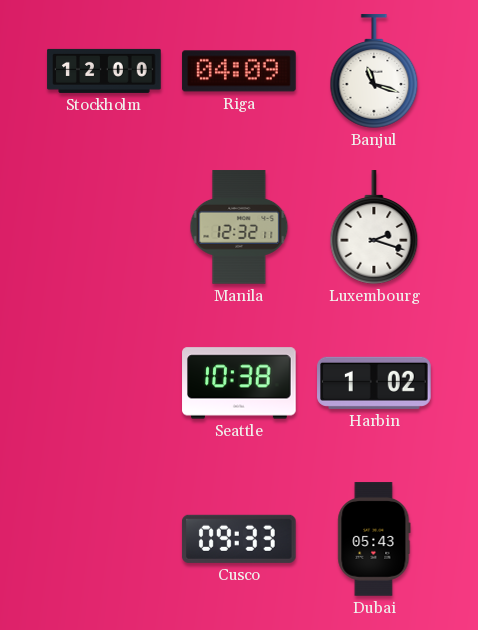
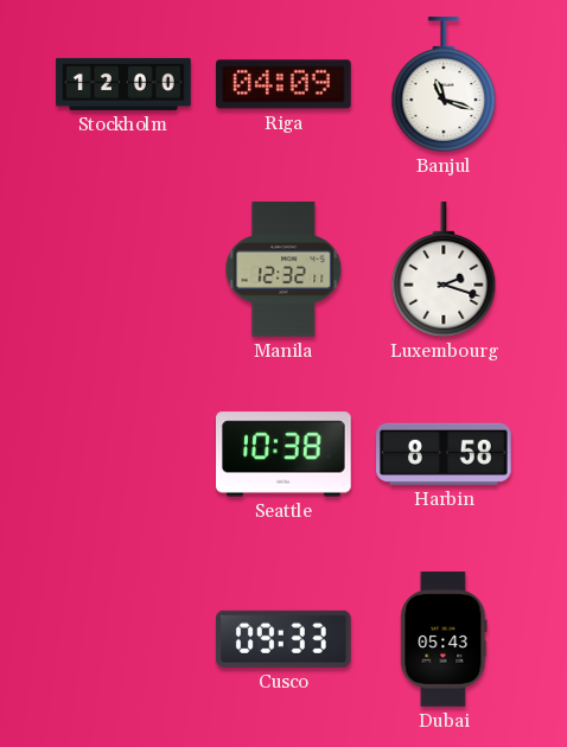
Harbin: 1:02 -> 8:58 (444, 454)
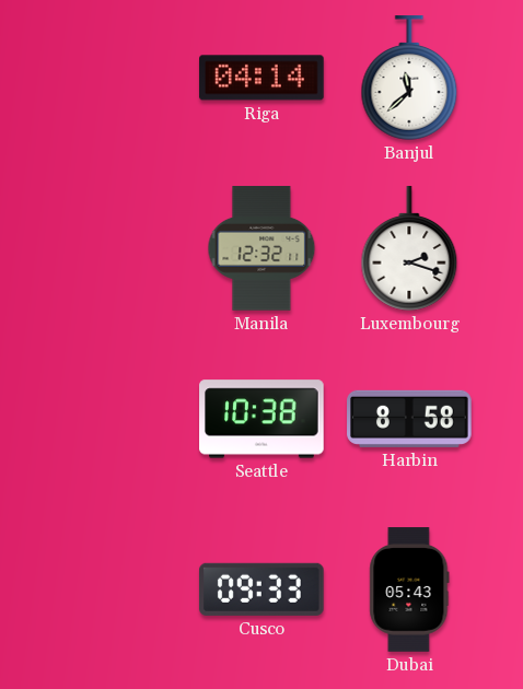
Stockholm: 12:00 -> none (123, 84)
Riga: 04:09 -> 04:14 (261, 78)
Banjul: 11:18 -> 11:38 (409, 78)
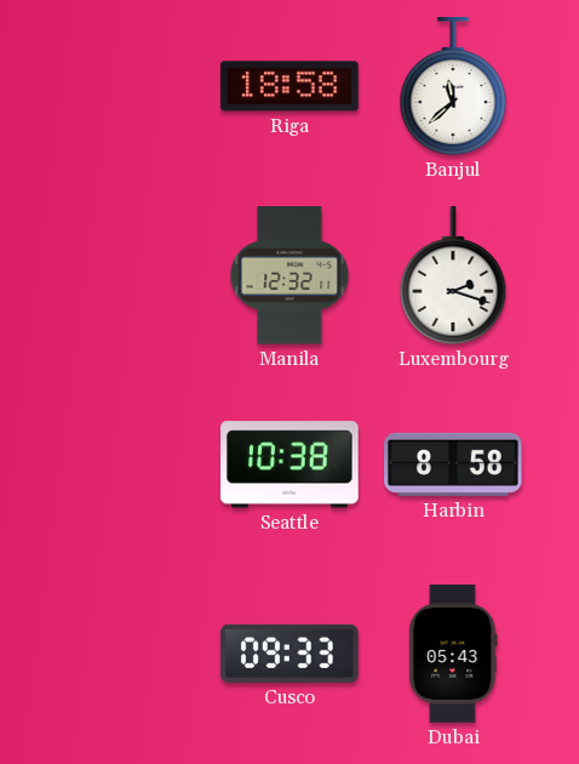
Riga: 04:14 -> 18:58 (289, 86)
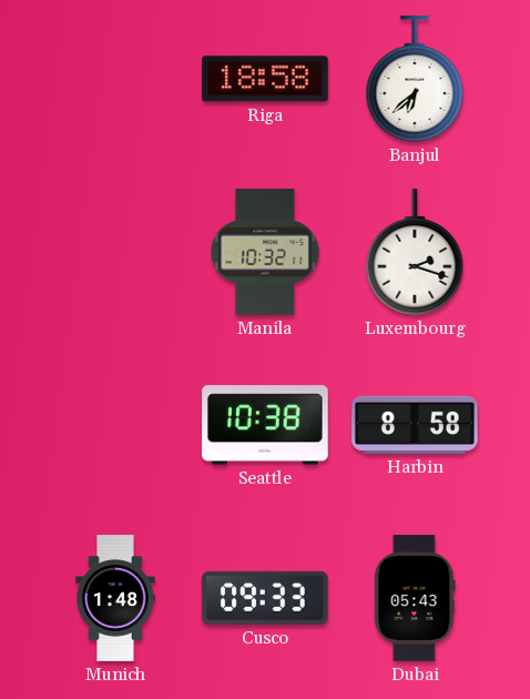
Banjul: 11:38 -> 6:38 (415, 79)
Manila: 12:32 -> 10:32 (265, 252)
Munich: none -> 1:48 (115, 598)
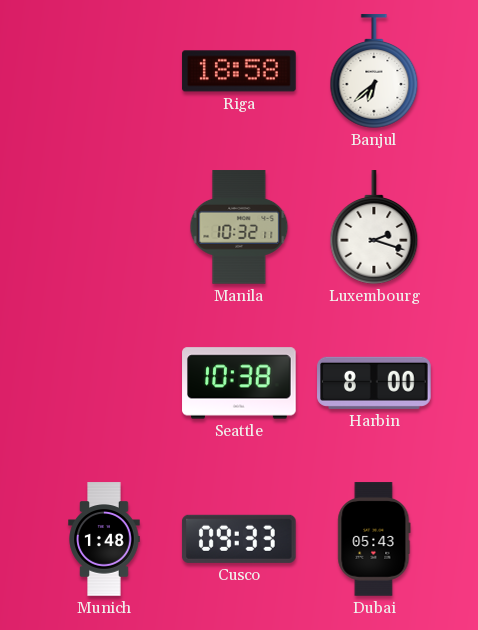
Harbin: 8:58 -> 8:00 (374, 383)
